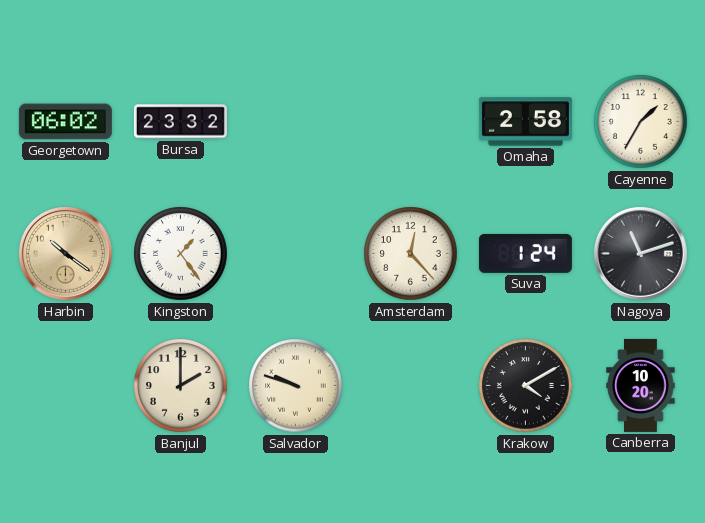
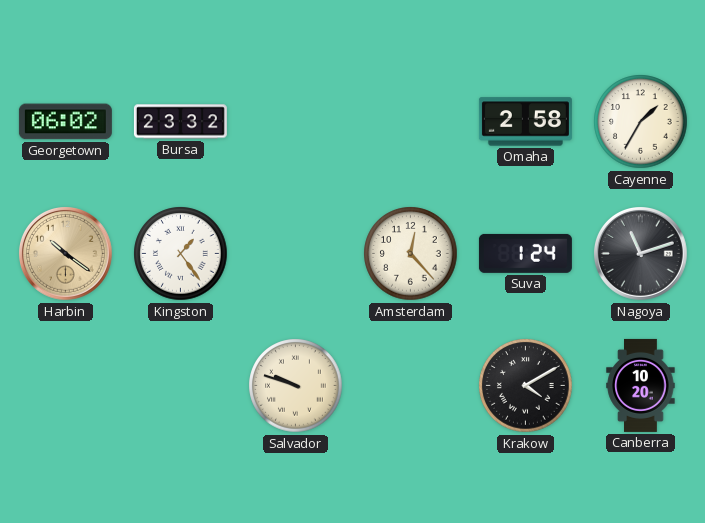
Banjul: 2:00 -> none (181, 386)
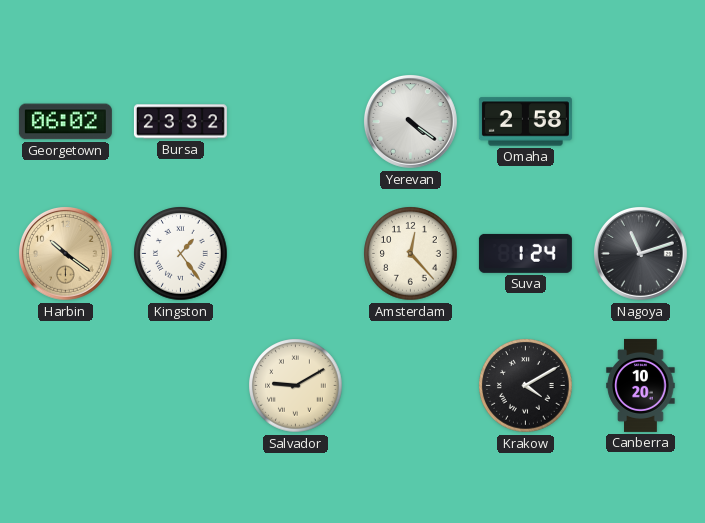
Yerevan: none -> 4:21 (411, 122)
Cayenne: 1:35 -> none (641, 122)
Salvador: 9:48 -> 9:10 (296, 386)
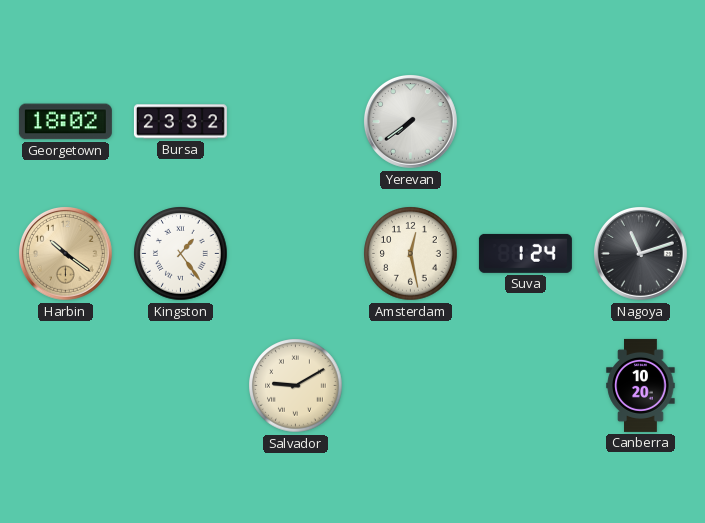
Georgetown: 06:02 -> 18:02 (65, 122)
Yerevan: 4:21 -> 7:39 (411, 122)
Omaha: 2:58 -> none (525, 122)
Amsterdam: 12:23 -> 12:28 (411, 254)
Krakow: 4:10 -> none (526, 386)
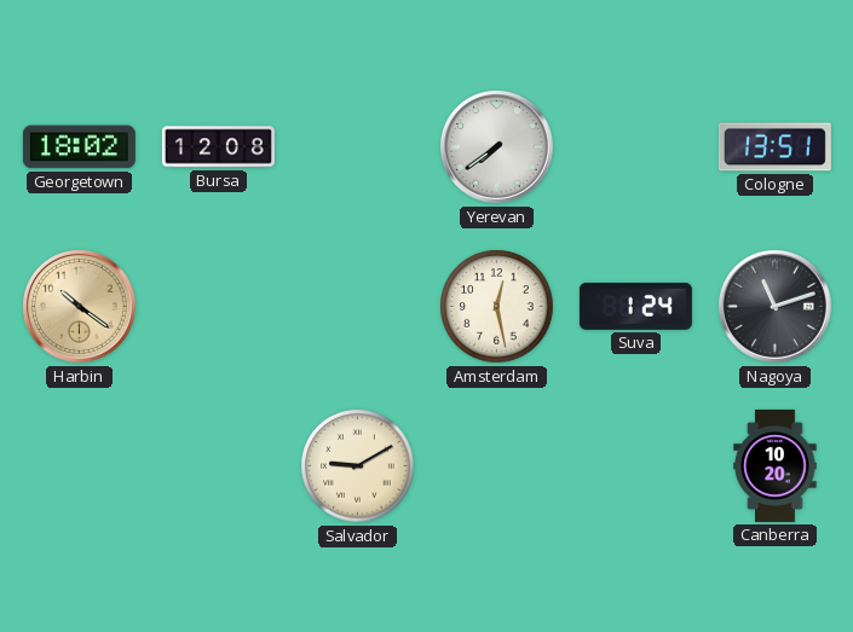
Bursa: 23:32 -> 12:08 (218, 147)
Cologne: none -> 13:51 (774, 147)
Kingston: 1:24 -> none (181, 254)
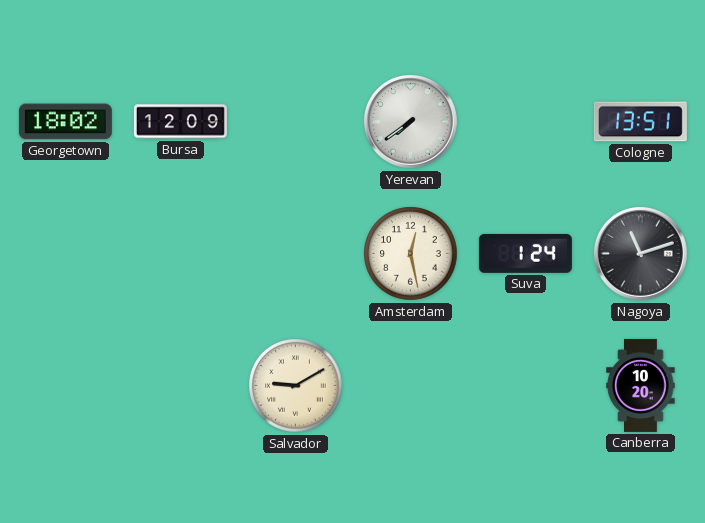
Bursa: 12:08 -> 12:09 (180, 122)
Harbin: 10:21 -> none (80, 307)
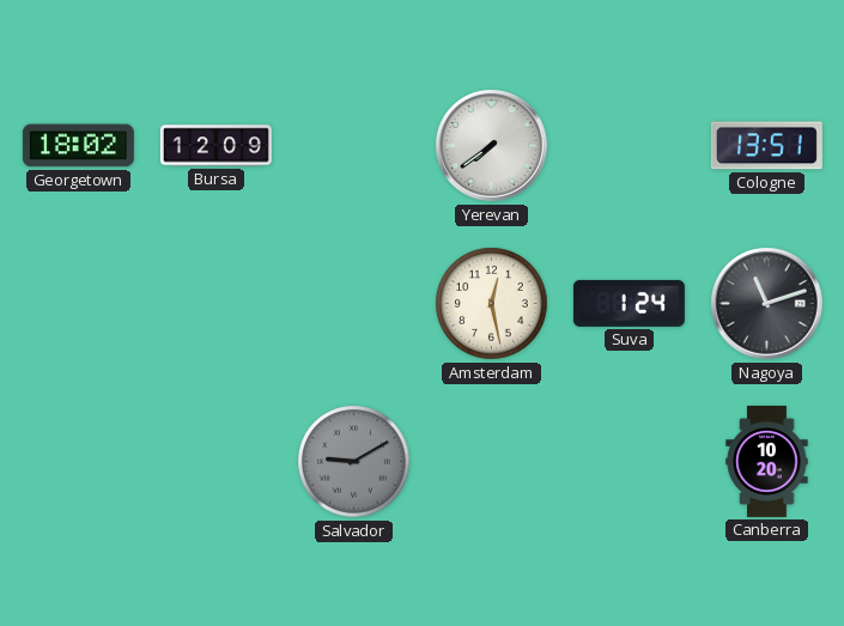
Salvador dial: cream -> grey (354, 462)
